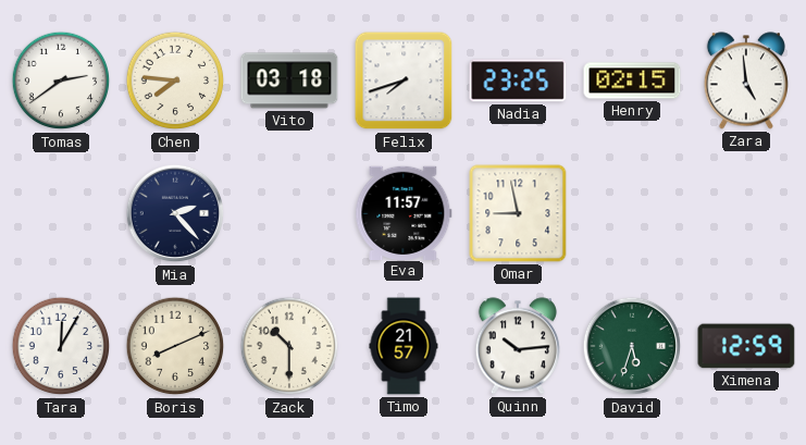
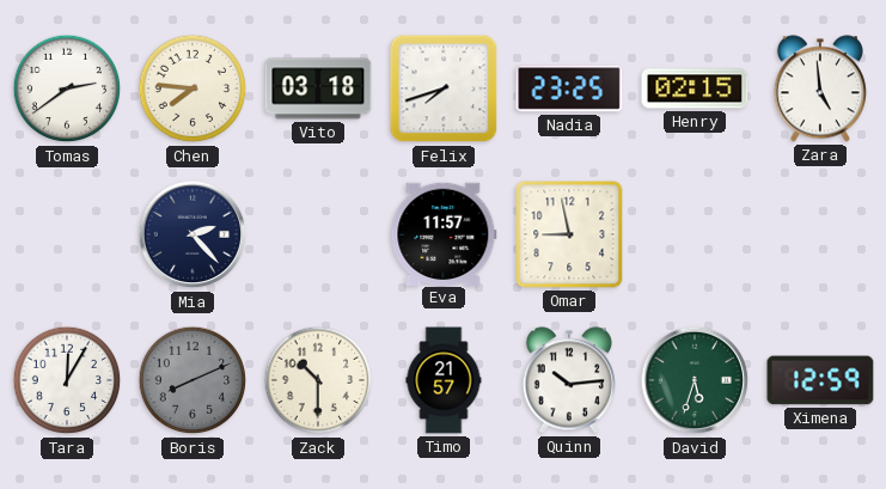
Boris dial: cream -> grey (193, 380)
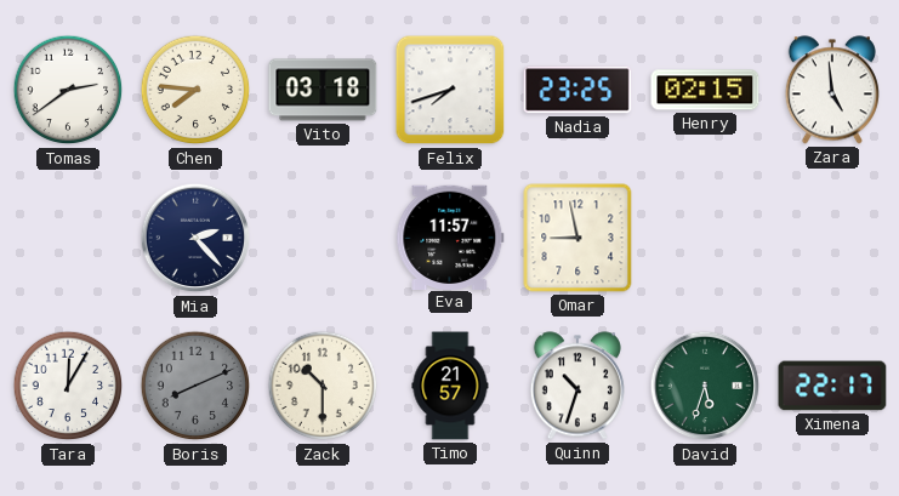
Quinn: 10:14 -> 10:33 (577, 386)
Ximena: 12:59 -> 22:17 (832, 386)
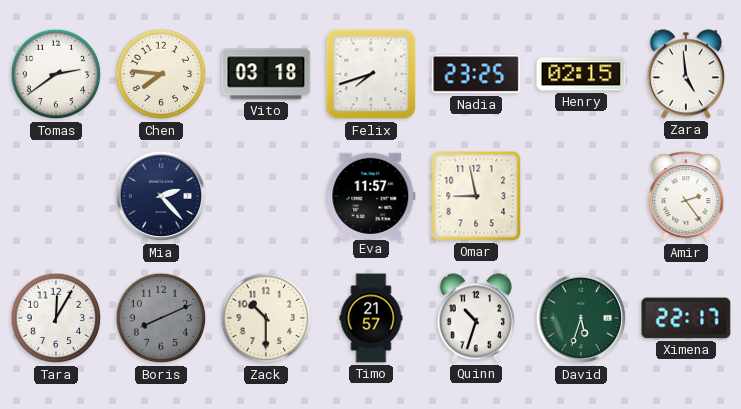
Amir: none -> 2:24 (686, 197)
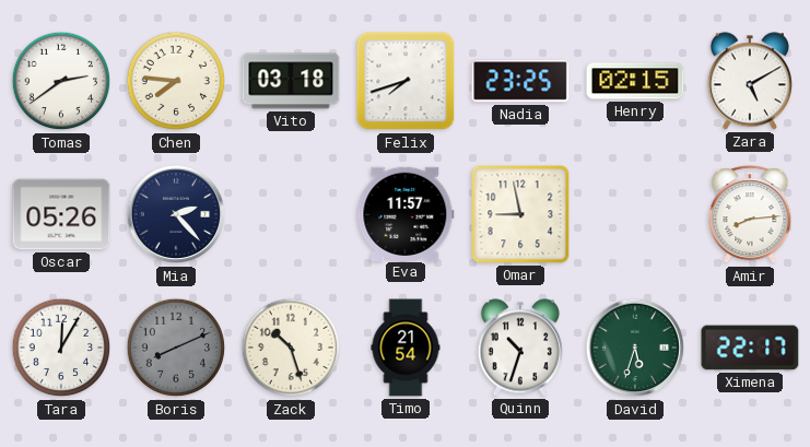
Zara: 4:59 -> 5:10 (750, 81)
Oscar: none -> 05:26 (61, 214)
Amir: 2:24 -> 8:14 (750, 215)
Zack: 10:30 -> 10:27 (291, 348)
Timo: 21:57 -> 21:54 (406, 348)
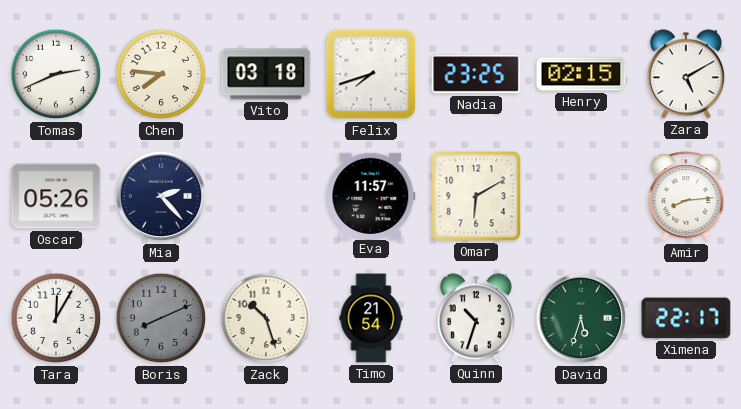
Tomas: 2:39 -> 2:41 (56, 74)
Omar: 8:58 -> 6:10 (476, 196)
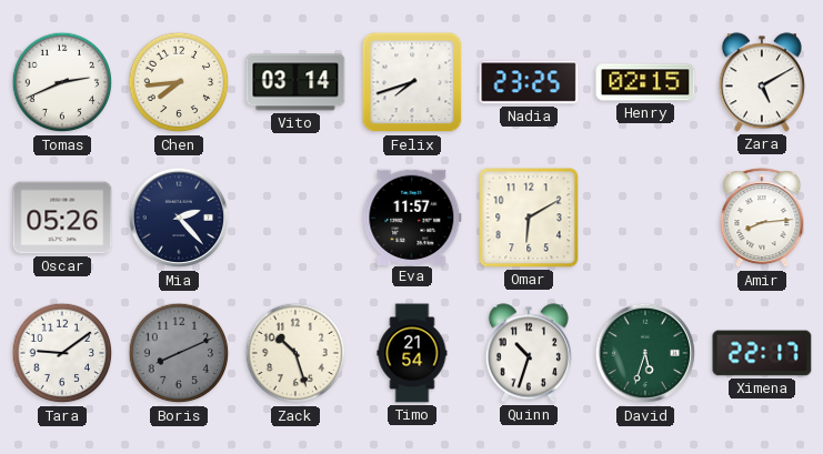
Chen: 7:46 -> 7:44 (179, 82)
Vito: 03:18 -> 03:14 (295, 82)
Tara: 12:05 -> 9:09 (62, 353)
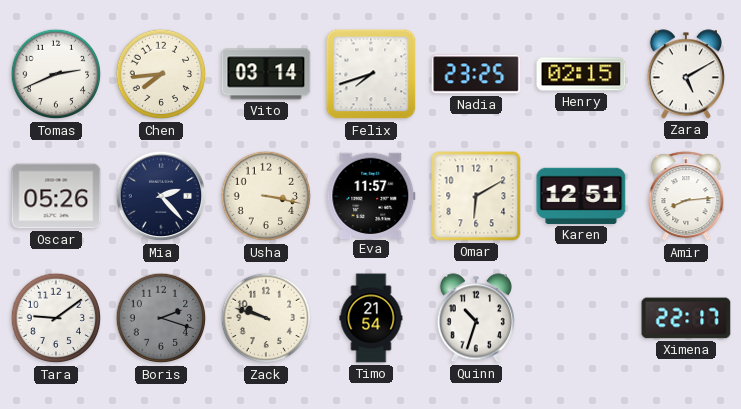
Usha: none -> 3:17 (266, 196)
Karen: none -> 12:51 (581, 196)
Boris: 8:11 -> 2:18 (161, 318)
Zack: 10:27 -> 9:48 (266, 318)
David: 5:33 -> none (645, 353)
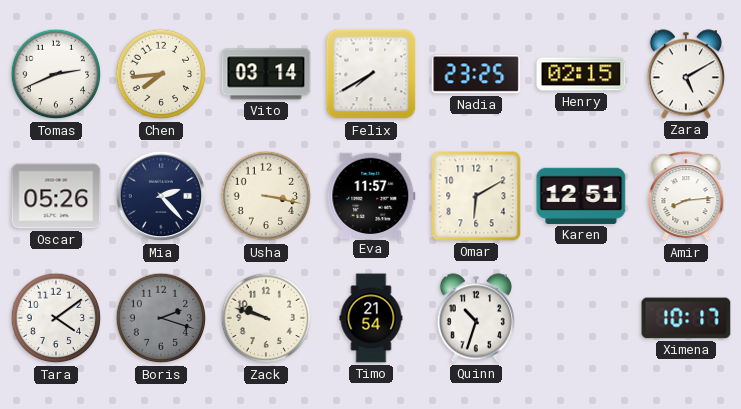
Felix: 7:42 -> 7:40 (371, 74)
Tara: 9:09 -> 4:09 (56, 318)
Ximena: 22:17 -> 10:17 (686, 318)
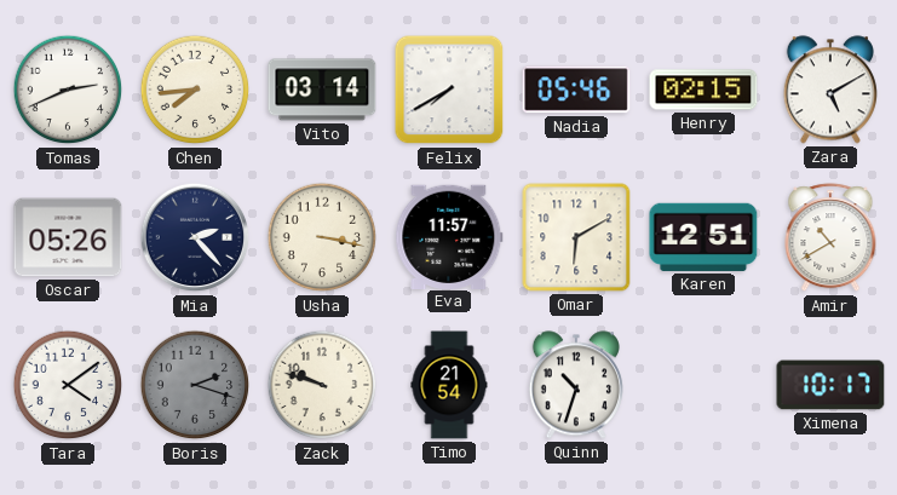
Nadia: 23:25 -> 05:46 (576, 90)
Amir: 8:14 -> 10:40 (830, 238)
